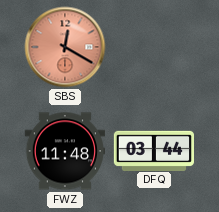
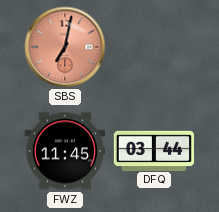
SBS: 12:20 -> 7:02 (65, 47)
FWZ: 11:48 -> 11:45 (64, 151)
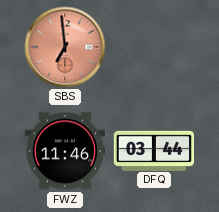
SBS: 7:02 -> 6:59 (65, 47)
FWZ: 11:45 -> 11:46 (64, 151)
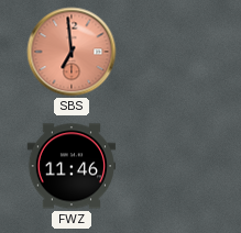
DFQ: 03:44 -> none (153, 150)
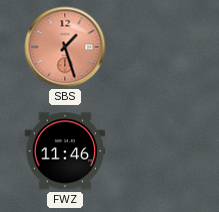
SBS: 6:59 -> 1:27 (65, 47)
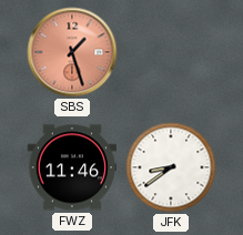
JFK: none -> 8:39 (171, 167)
